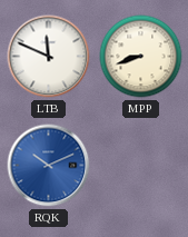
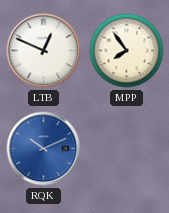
LTB: 11:49 -> 12:49 (44, 51)
MPP: 8:42 -> 7:54 (127, 51)
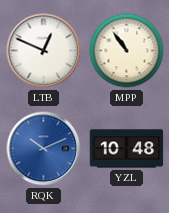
MPP: 7:54 -> 10:54 (127, 51)
YZL: none -> 10:48 (127, 149)
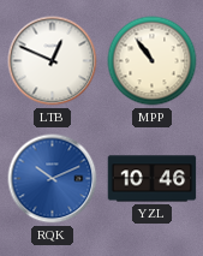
YZL: 10:48 -> 10:46 (153, 179)
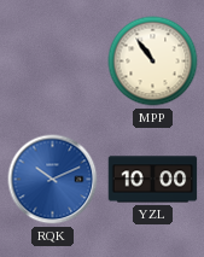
LTB: 12:49 -> none (53, 61)
YZL: 10:46 -> 10:00 (153, 180)
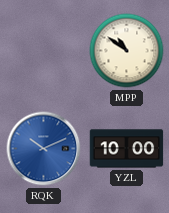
MPP: 10:54 -> 10:51 (127, 51)
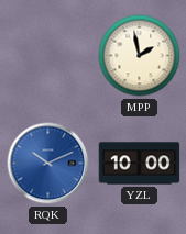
MPP: 10:51 -> 1:58 (140, 56)
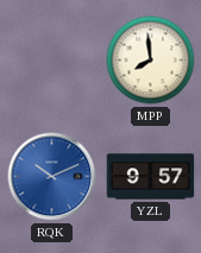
MPP: 1:58 -> 7:59 (151, 61)
YZL: 10:00 -> 9:57 (151, 177)
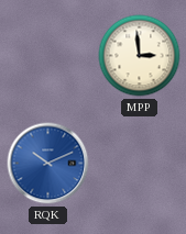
MPP: 7:59 -> 2:59 (140, 56)
YZL: 9:57 -> none (151, 177)
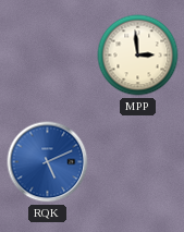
RQK: 10:11 -> 5:11 (48, 162)
